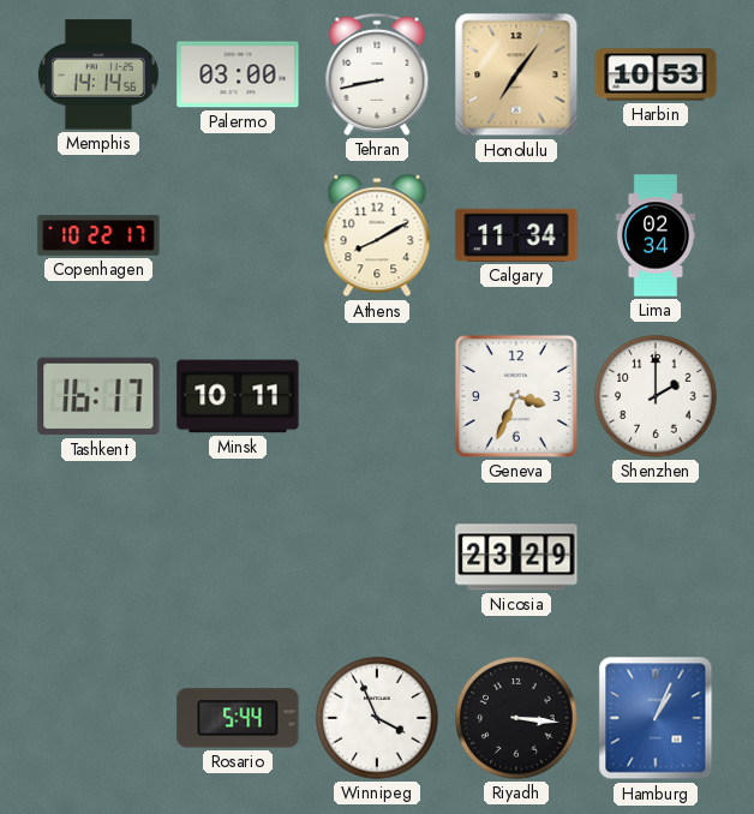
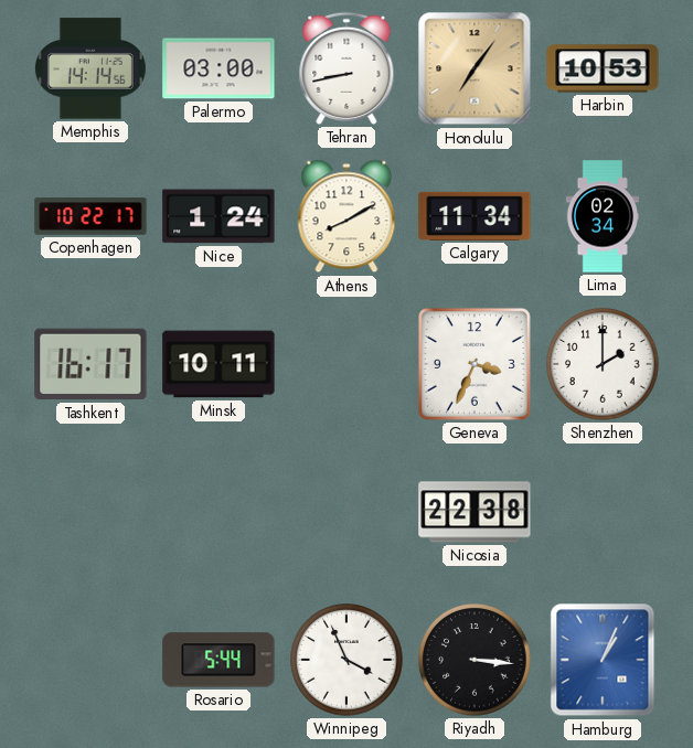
Nice: none -> 1:24 (218, 216)
Nicosia: 23:29 -> 22:38 (475, 512)
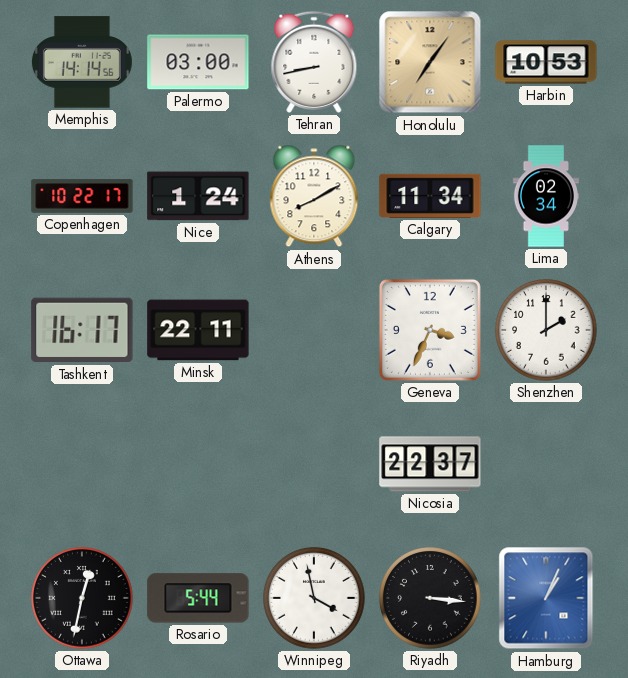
Minsk: 10:11 -> 22:11 (198, 330)
Nicosia: 22:38 -> 22:37 (430, 464)
Ottawa: none -> 12:32 (82, 598)
Winnipeg: 3:56 -> 3:58 (314, 598)
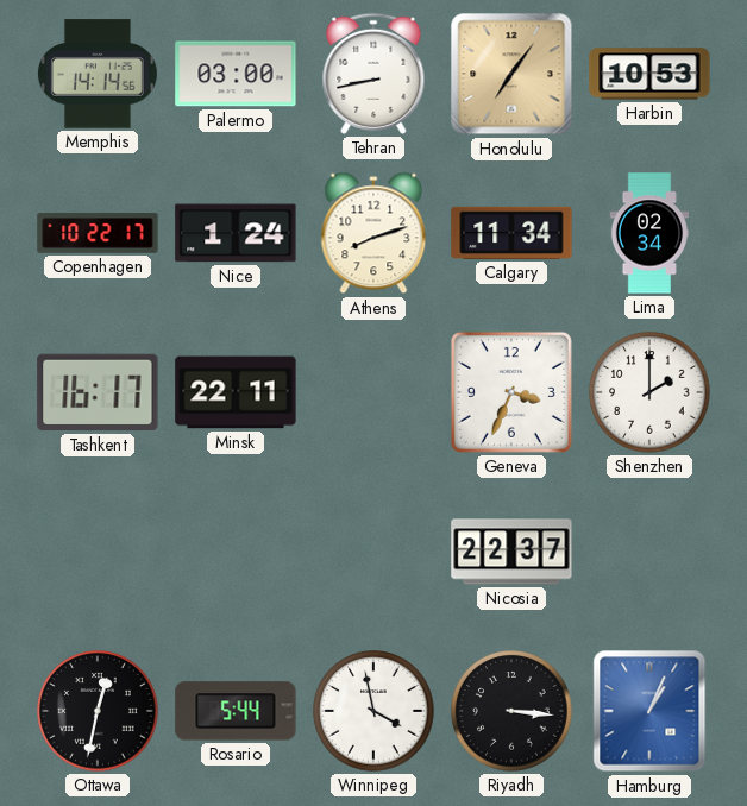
Athens: 8:10 -> 8:12 (373, 233)
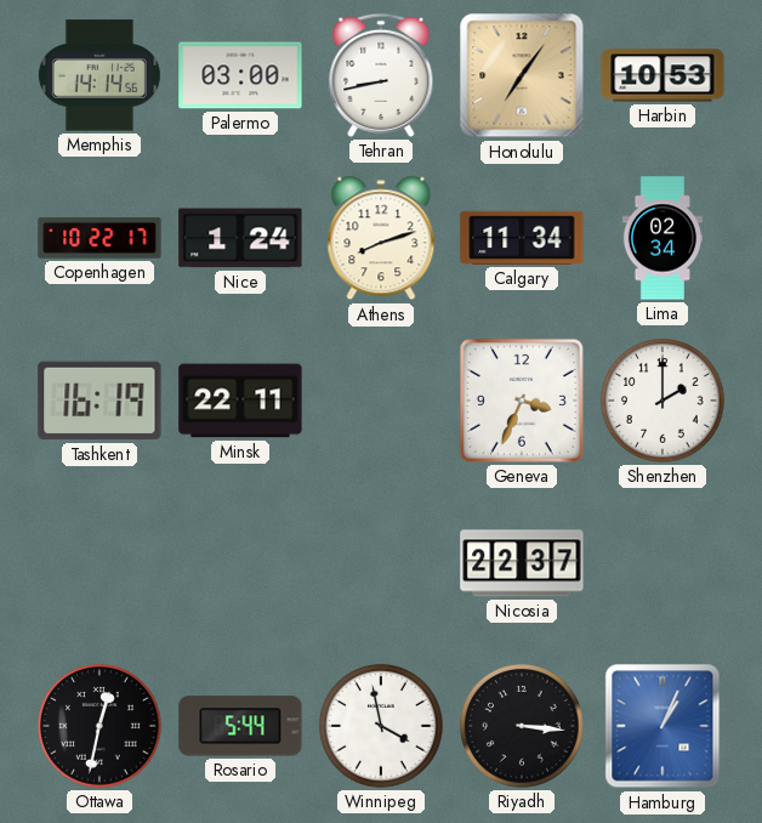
Tashkent: 16:17 -> 16:19 (99, 401)
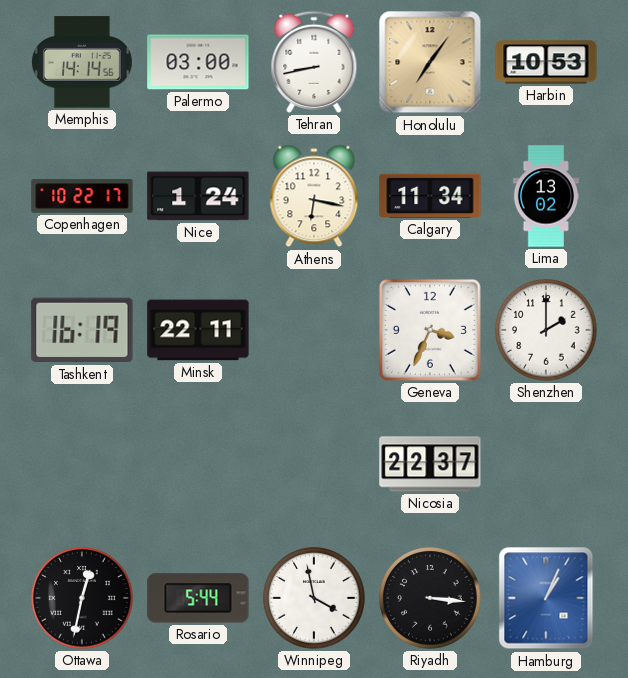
Athens: 8:12 -> 6:17 (314, 196)
Lima: 02:34 -> 13:02 (546, 196)
